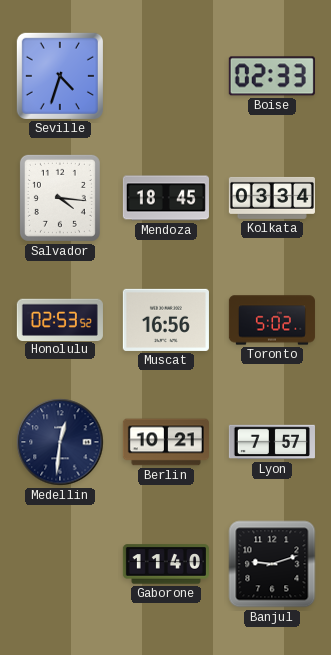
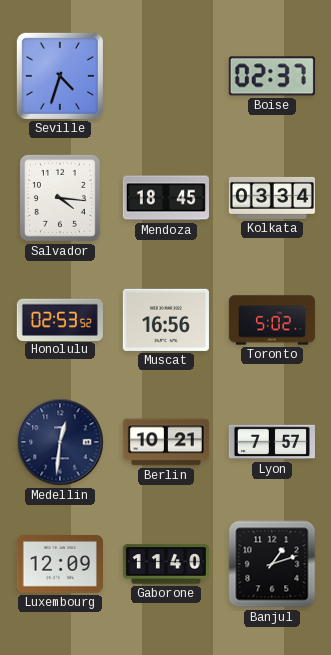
Boise: 02:33 -> 02:37 (272, 76)
Luxembourg: none -> 12:09 (60, 565)
Banjul: 9:12 -> 1:12 (272, 564)
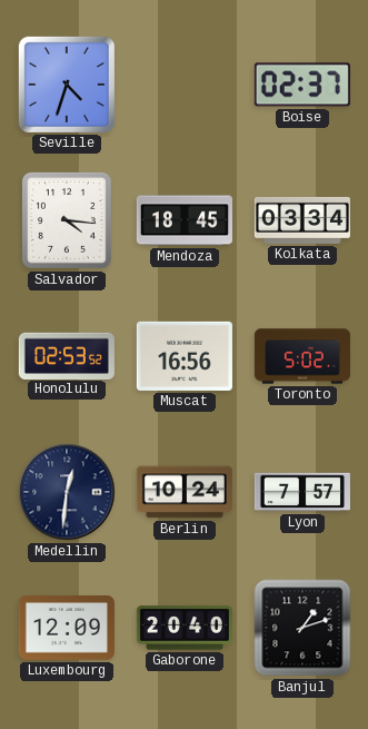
Berlin: 10:21 -> 10:24 (185, 492)
Gaborone: 11:40 -> 20:40 (185, 628)
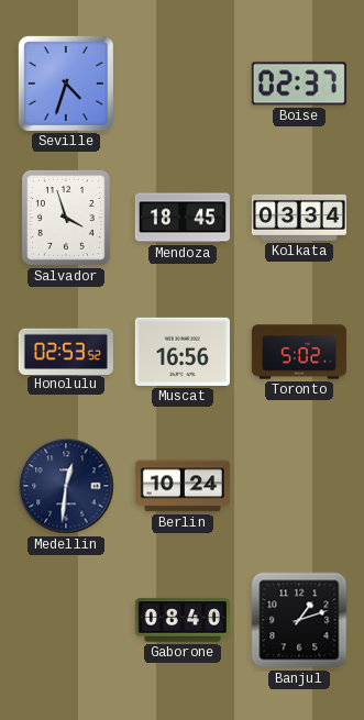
Salvador: 4:16 -> 3:57 (66, 218)
Lyon: 7:57 -> none (302, 492)
Luxembourg: 12:09 -> none (67, 629)
Gaborone: 20:40 -> 08:40 (183, 620)
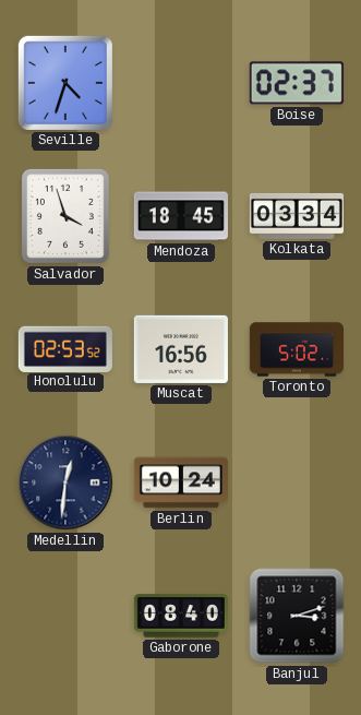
Banjul: 1:12 -> 3:12 (297, 616)
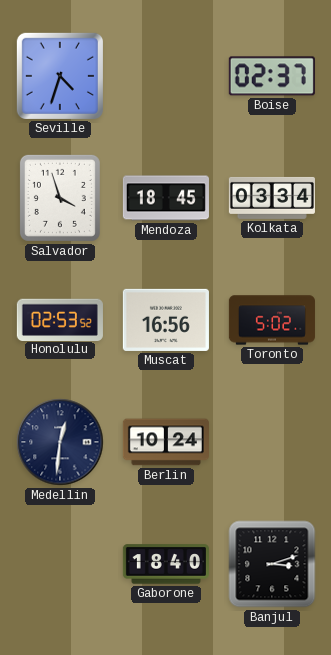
Gaborone: 08:40 -> 18:40 (166, 564)
